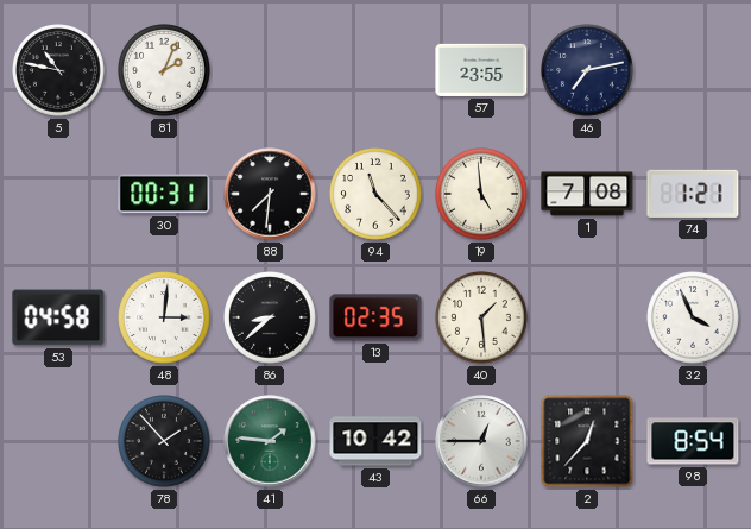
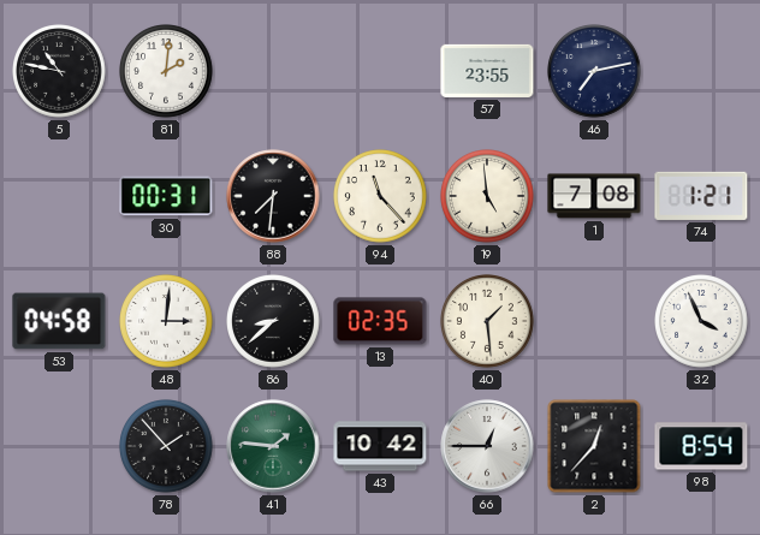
81: 2:04 -> 2:01 (167, 72)
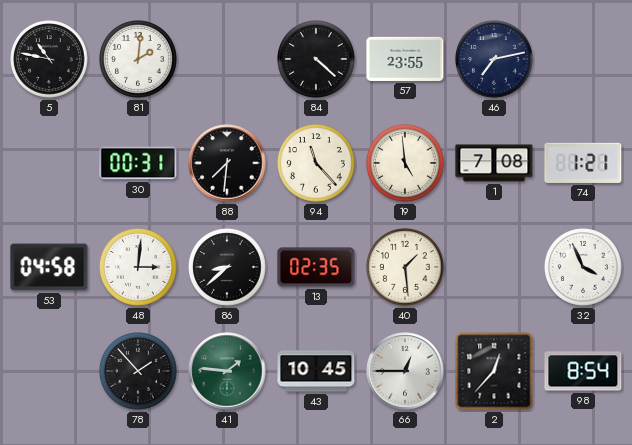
84: none -> 4:22 (317, 60)
43: 10:42 -> 10:45 (316, 371)
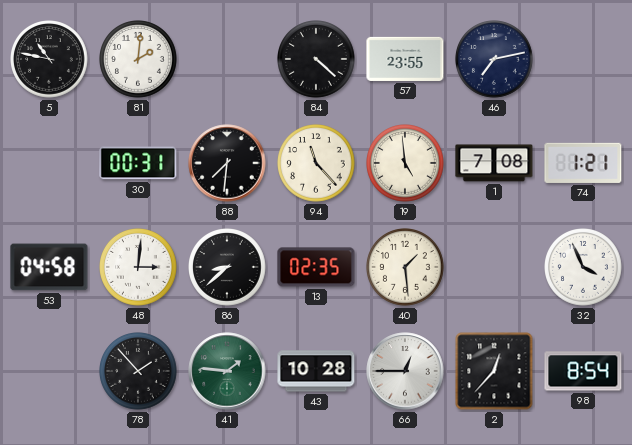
43: 10:45 -> 10:28 (316, 371)
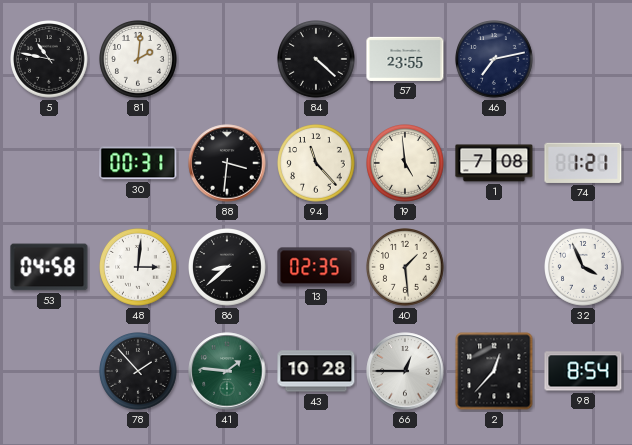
88: 7:31 -> 3:31 (227, 163)
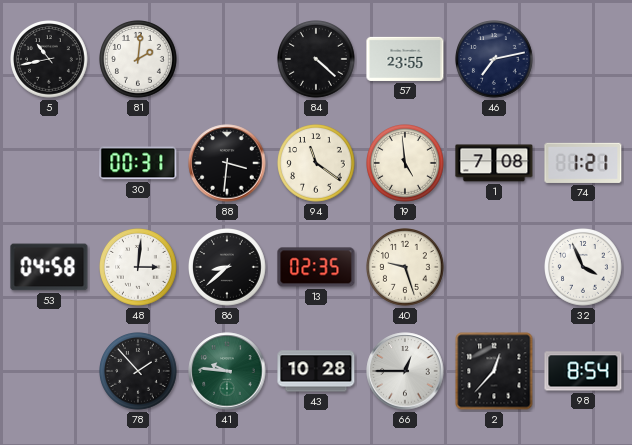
5: 10:47 -> 10:43 (50, 60)
94: 11:23 -> 11:21 (317, 164)
40: 1:29 -> 9:27 (406, 268)
41: 1:46 -> 9:46 (227, 371)
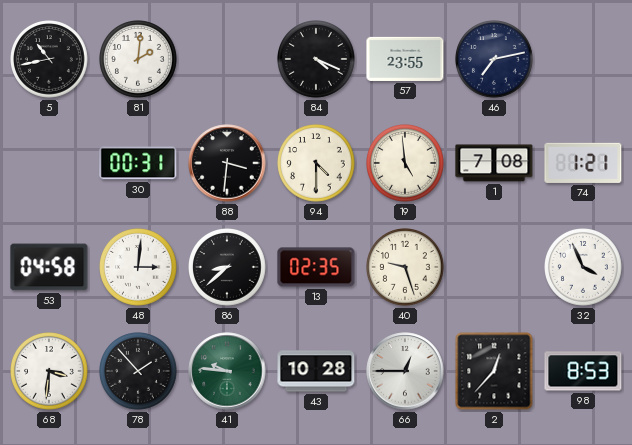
84: 4:22 -> 4:19 (317, 60)
94: 11:21 -> 4:30 (317, 164)
68: none -> 3:31 (50, 372)
98: 8:54 -> 8:53 (583, 371)
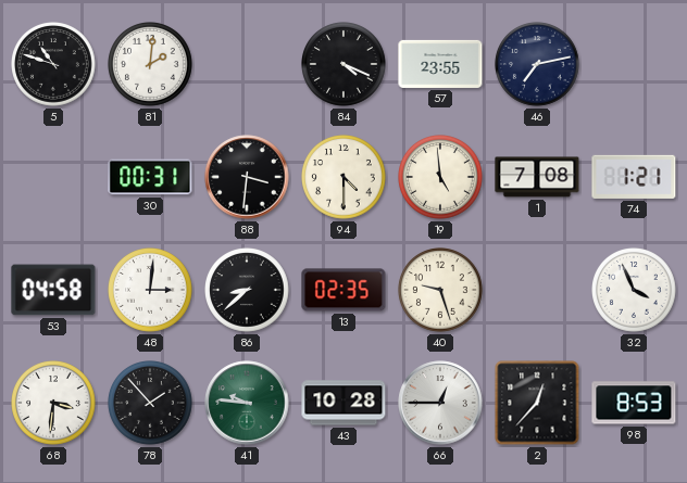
5: 10:43 -> 10:48 (54, 65)
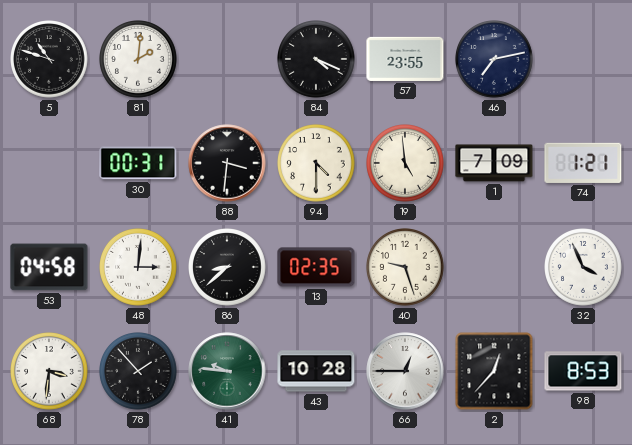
1: 7:08 -> 7:09 (494, 163)
